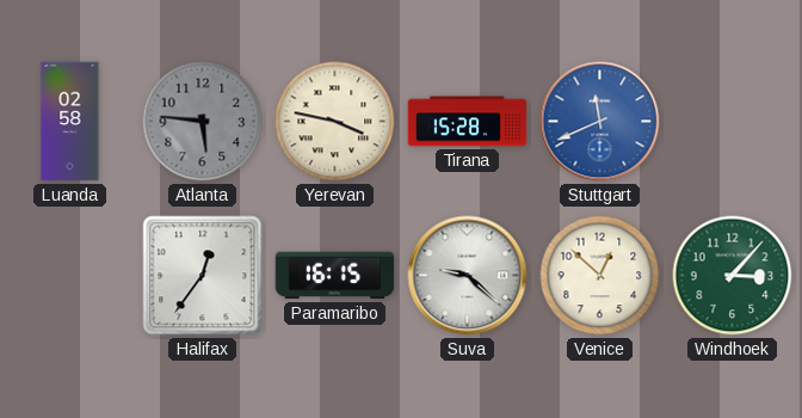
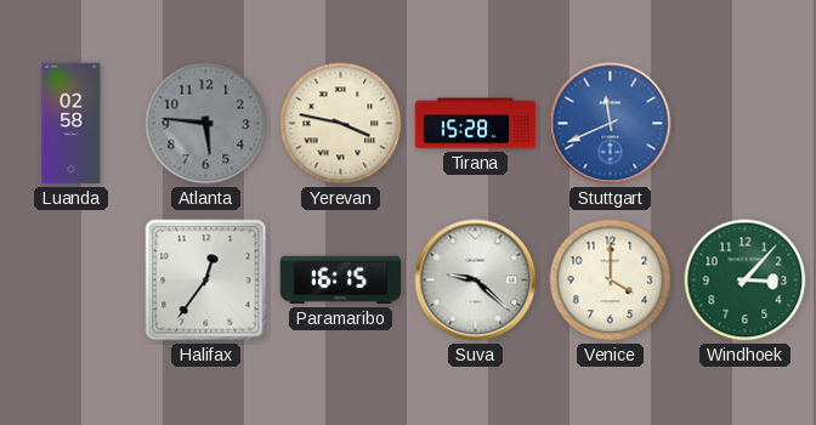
Venice: 12:52 -> 4:00 (611, 280)
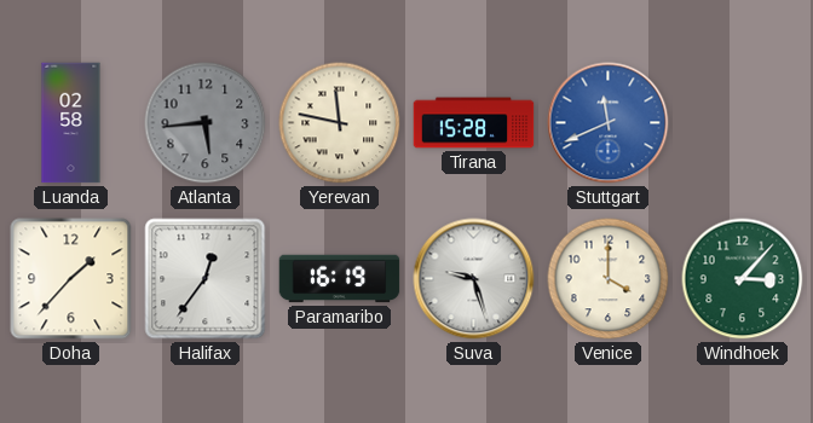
Atlanta: 5:46 -> 5:44 (206, 123)
Yerevan: 3:47 -> 11:47 (340, 123)
Doha: none -> 1:37 (71, 279)
Paramaribo: 16:15 -> 16:19 (340, 279)
Suva: 9:22 -> 9:27 (474, 279)
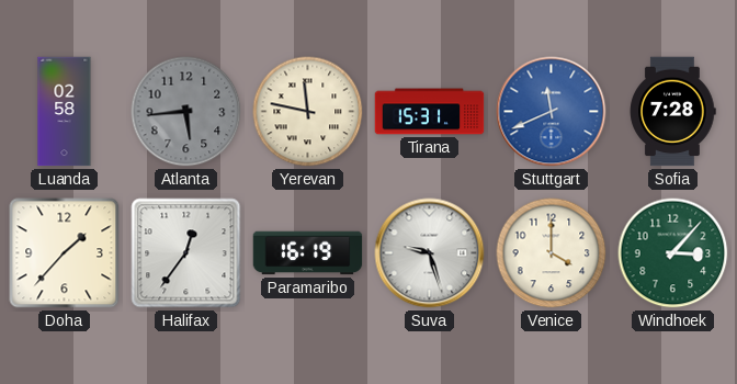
Tirana: 15:28 -> 15:31 (430, 112)
Sofia: none -> 7:28 (673, 112)
